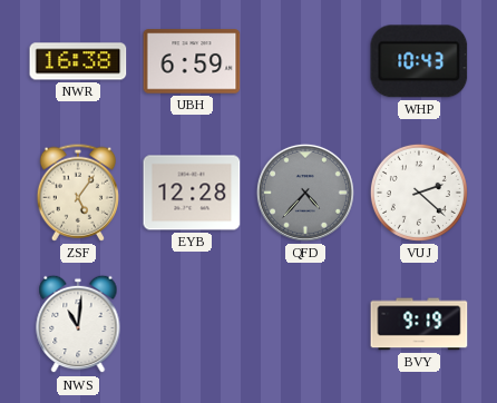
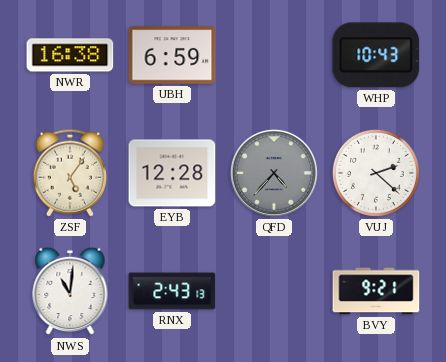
RNX: none -> 2:43 (172, 291)
BVY: 9:19 -> 9:21 (376, 291)
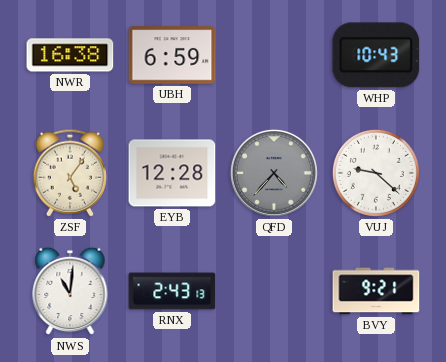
VUJ: 2:22 -> 9:22 (376, 173)
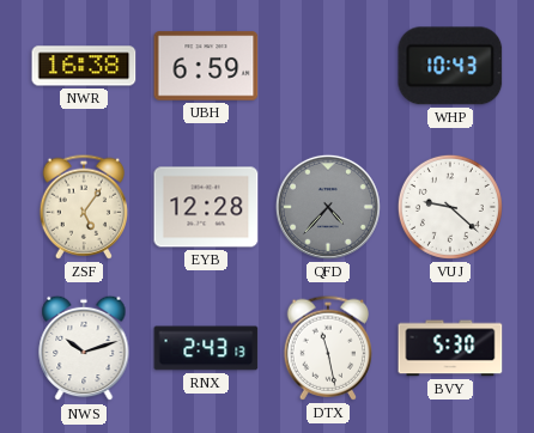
NWS: 11:01 -> 10:12 (84, 348)
DTX: none -> 11:28 (327, 348)
BVY: 9:21 -> 5:30 (450, 348)
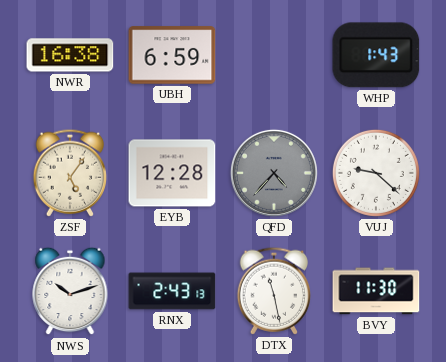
WHP: 10:43 -> 1:43 (376, 55)
BVY: 5:30 -> 11:30 (376, 291)
